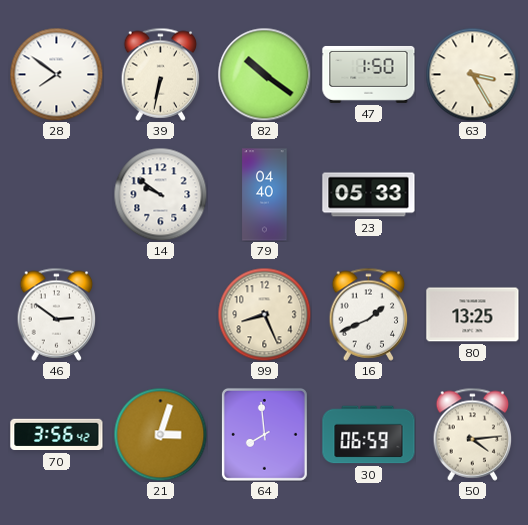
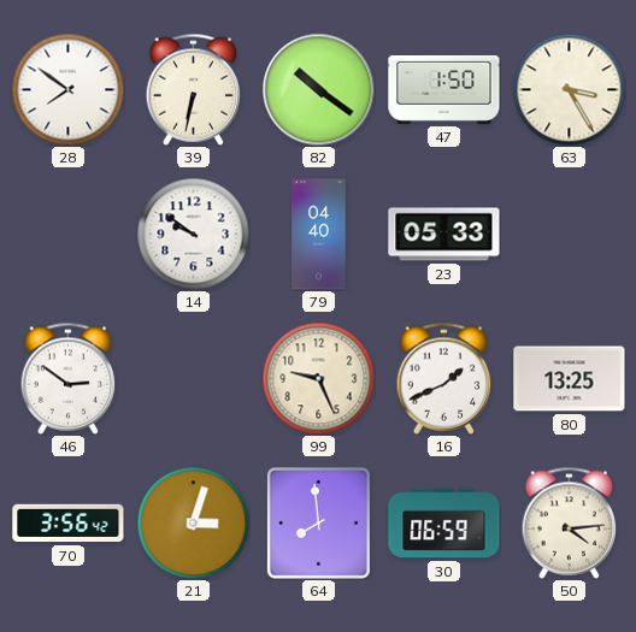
99: 8:26 -> 9:26 (318, 378)
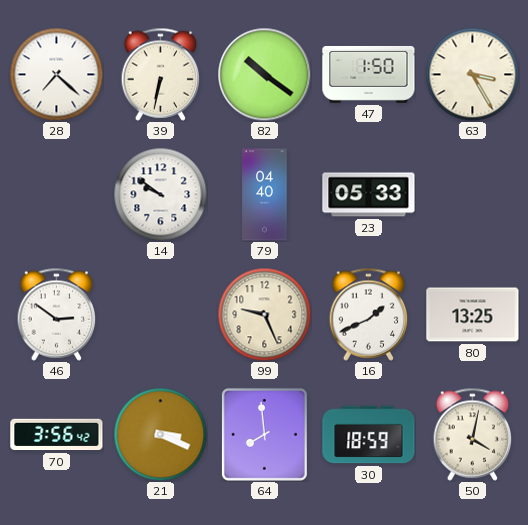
28: 7:51 -> 7:22 (56, 74)
21: 3:03 -> 3:19 (160, 434)
30: 06:59 -> 18:59 (369, 435)
50: 4:14 -> 4:02 (473, 434)
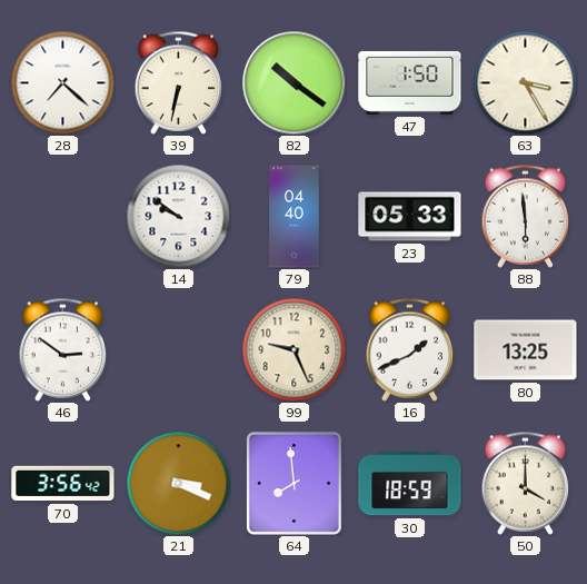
88: none -> 5:59 (526, 216)
50: 4:02 -> 4:00 (526, 483)
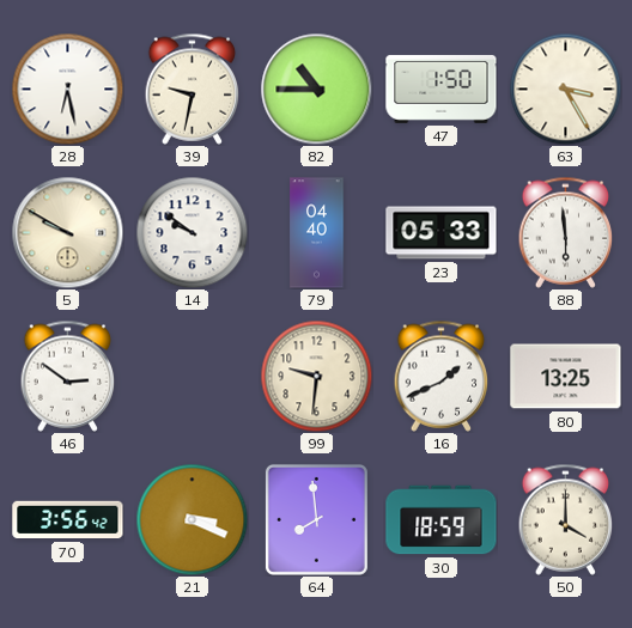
28: 7:22 -> 6:28 (67, 89)
39: 6:32 -> 9:32 (193, 89)
82: 10:21 -> 10:45 (316, 89)
5: none -> 9:50 (67, 232)
99: 9:26 -> 9:31 (316, 376)
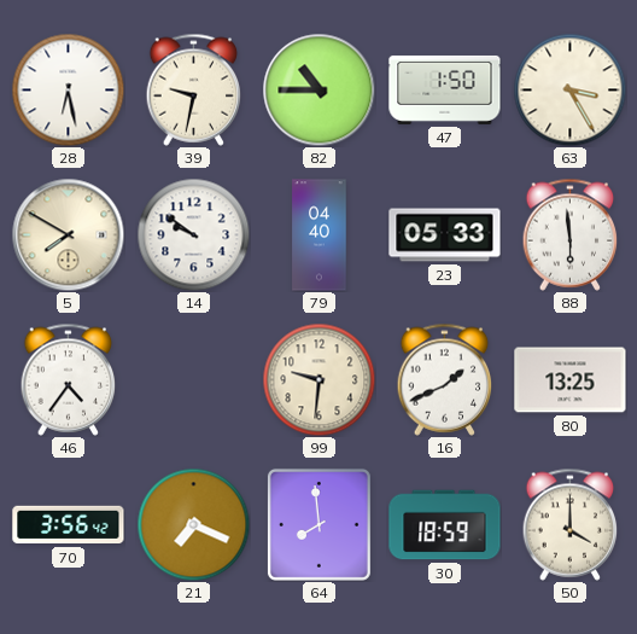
5: 9:50 -> 7:50 (68, 234)
46: 2:51 -> 4:36 (69, 379)
21: 3:19 -> 7:19 (193, 524)
